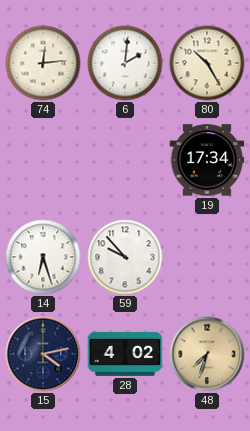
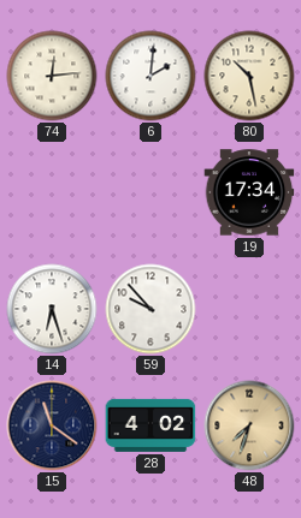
80: 10:25 -> 10:28 (249, 76)
15: 4:13 -> 11:21 (52, 425)
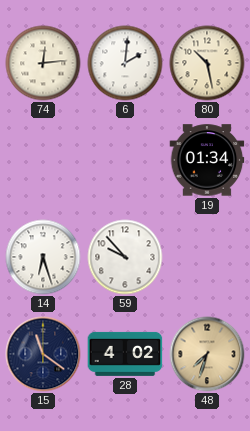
19: 17:34 -> 01:34 (207, 160)
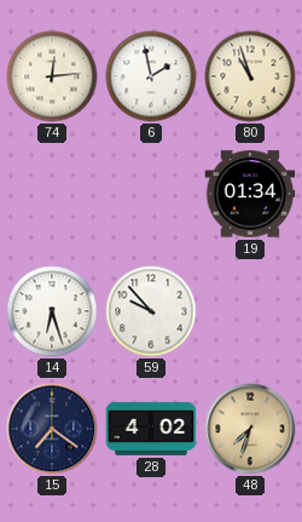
6: 2:01 -> 1:58 (151, 76)
80: 10:28 -> 10:57 (250, 76)
15: 11:21 -> 7:21 (52, 429)
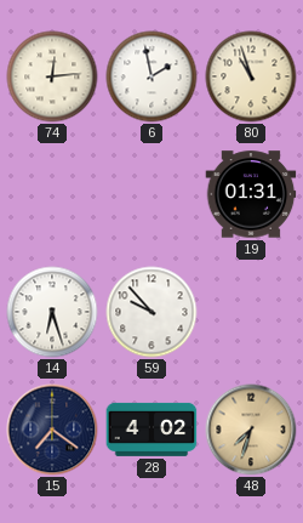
19: 01:34 -> 01:31 (251, 194)
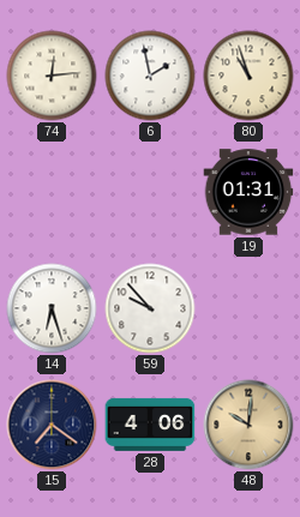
28: 4:02 -> 4:06 (150, 425)
48: 7:33 -> 10:01 (248, 425)
